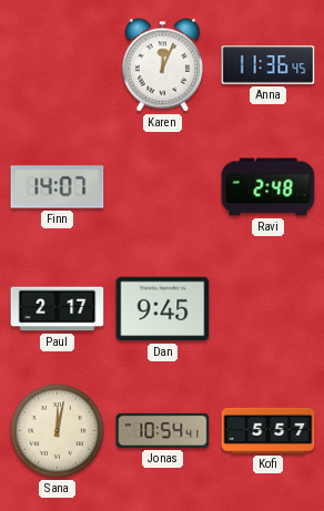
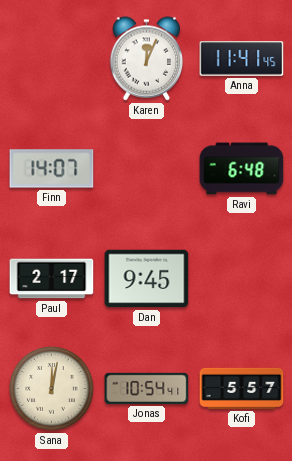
Anna: 11:36 -> 11:41 (242, 59)
Ravi: 2:48 -> 6:48 (242, 169)
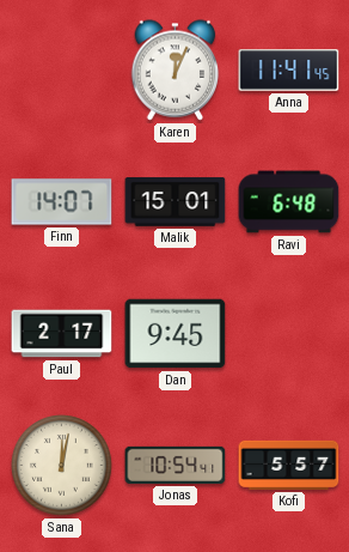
Malik: none -> 15:01 (176, 202)
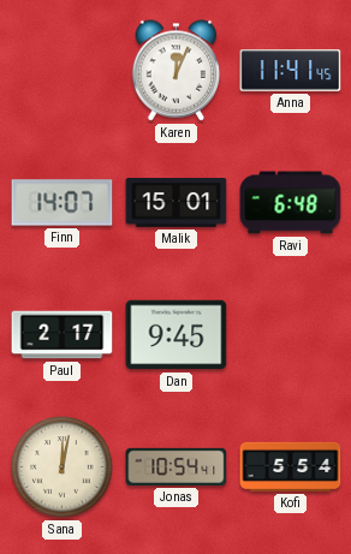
Kofi: 5:57 -> 5:54 (291, 466)
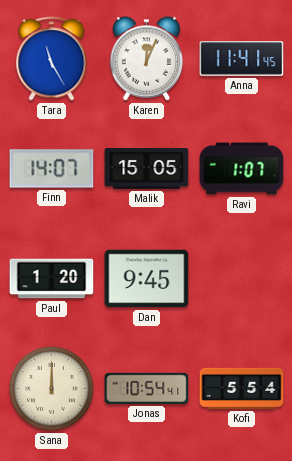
Tara: none -> 11:25 (52, 59)
Malik: 15:01 -> 15:05 (147, 169)
Ravi: 6:48 -> 1:07 (242, 169)
Paul: 2:17 -> 1:20 (52, 279)
Sana: 12:02 -> 12:00 (52, 389)
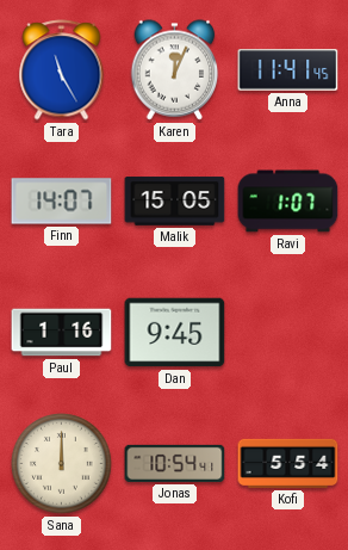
Paul: 1:20 -> 1:16 (62, 333)
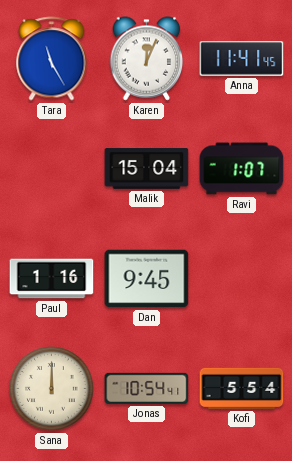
Finn: 14:07 -> none (62, 202)
Malik: 15:05 -> 15:04 (147, 169)
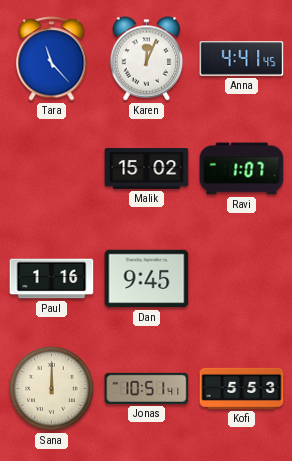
Tara: 11:25 -> 11:23 (52, 59)
Anna: 11:41 -> 4:41 (242, 59)
Malik: 15:04 -> 15:02 (147, 169)
Jonas: 10:54 -> 10:51 (147, 388)
Kofi: 5:54 -> 5:53 (242, 388)
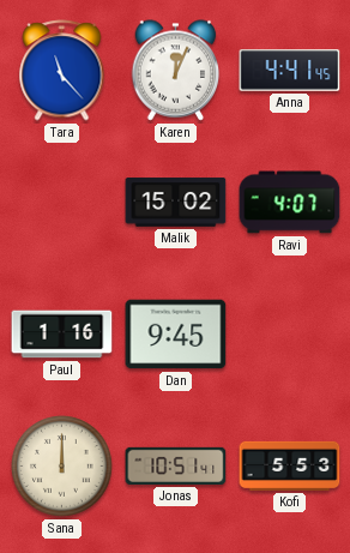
Ravi: 1:07 -> 4:07 (290, 203)
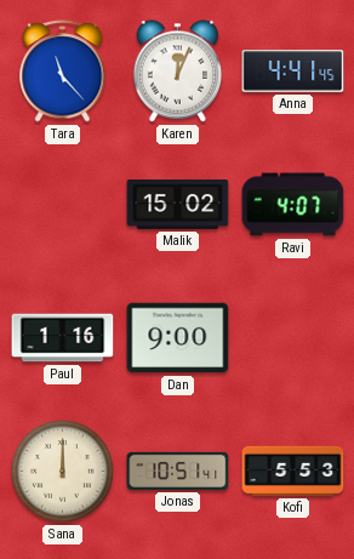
Dan: 9:45 -> 9:00 (178, 338)
